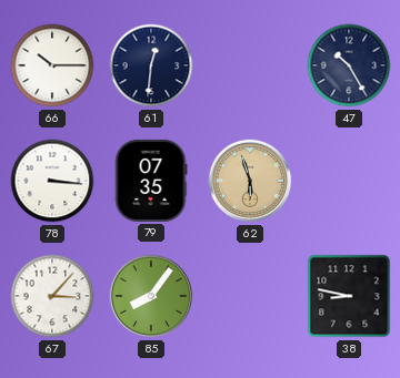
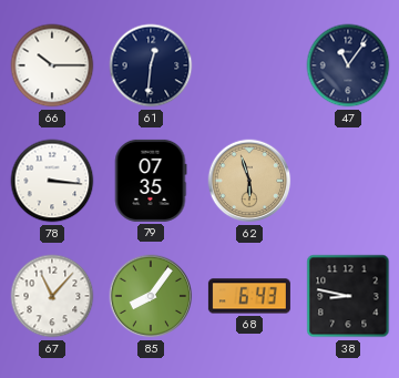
47: 10:25 -> 11:06 (348, 65)
67: 3:07 -> 11:07 (52, 296)
68: none -> 6:43 (249, 296)
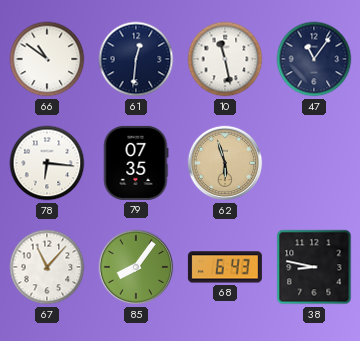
66: 10:15 -> 10:51 (47, 59)
10: none -> 11:28 (225, 59)
78: 3:16 -> 6:16 (47, 163)
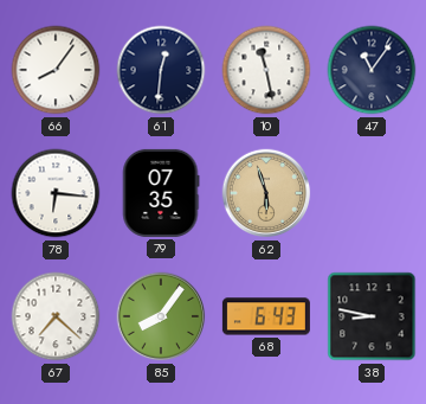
66: 10:51 -> 8:06 (56, 70)
67: 11:07 -> 7:22 (56, 316)
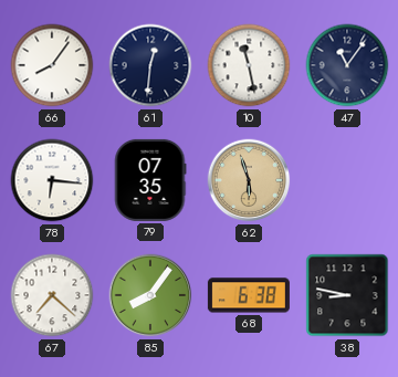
68: 6:43 -> 6:38 (249, 295)
